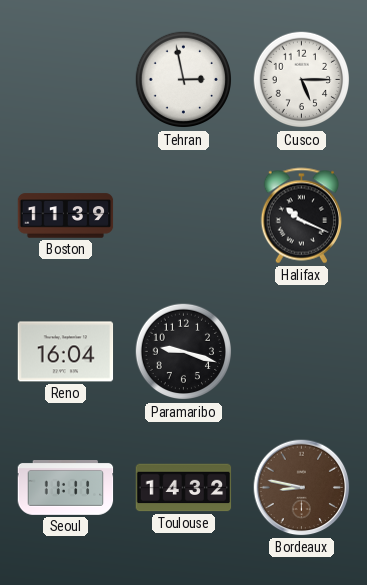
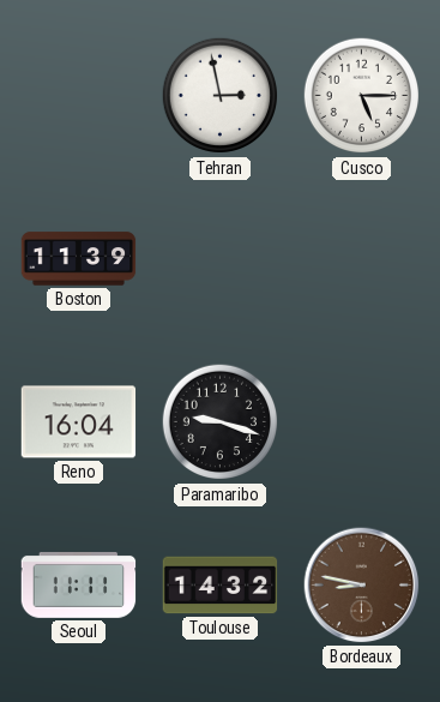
Halifax: 10:19 -> none (301, 216)
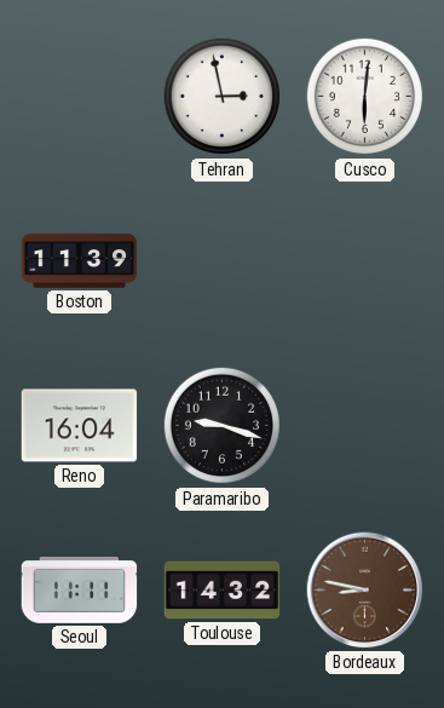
Cusco: 5:15 -> 6:01 (364, 97)
